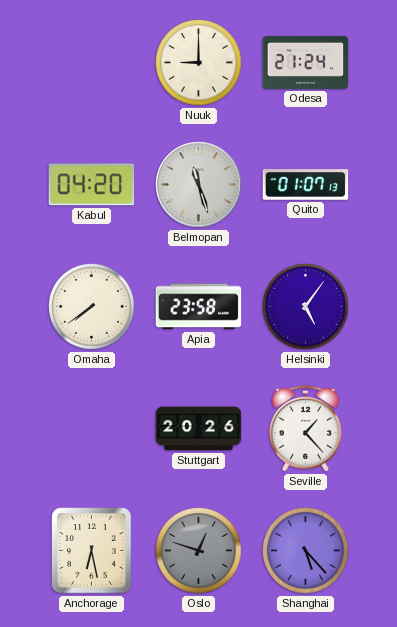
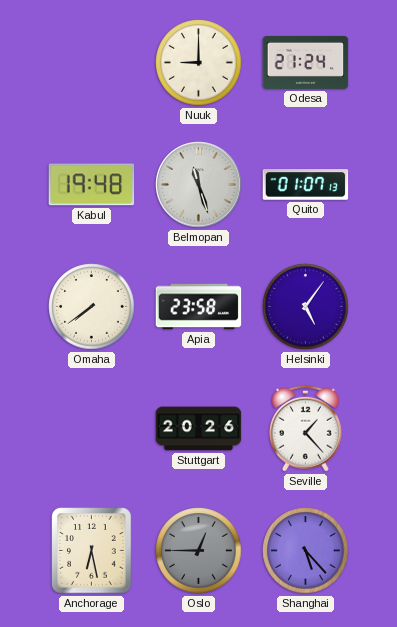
Kabul: 04:20 -> 19:48 (92, 185)
Oslo: 12:48 -> 12:45 (199, 551)
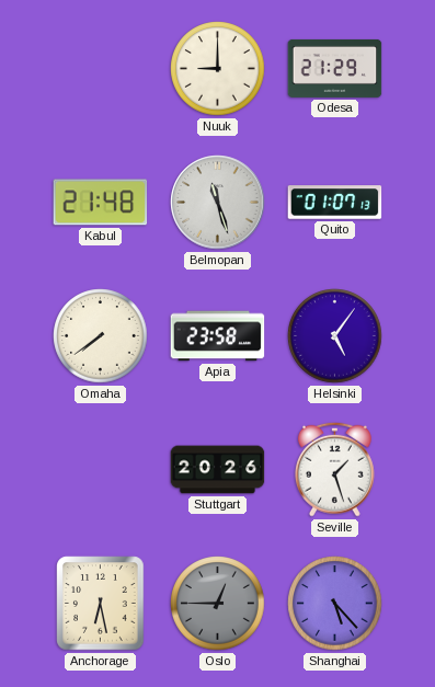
Odesa: 21:24 -> 21:29 (335, 68)
Kabul: 19:48 -> 21:48 (101, 203)
Seville: 1:23 -> 1:27 (334, 469)
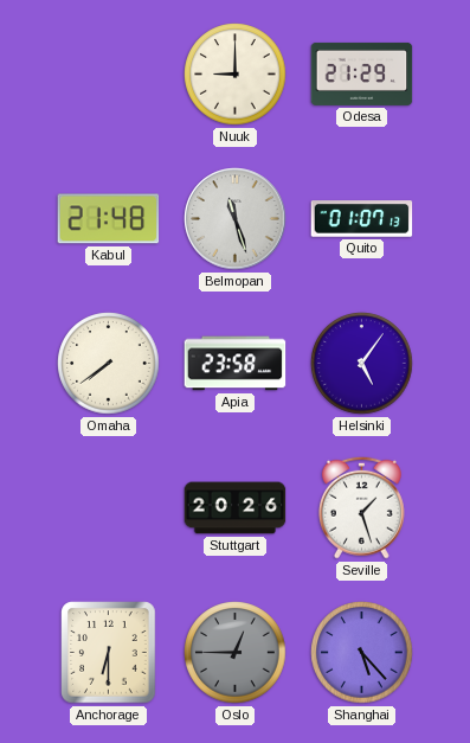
Anchorage: 6:28 -> 6:30 (109, 653)
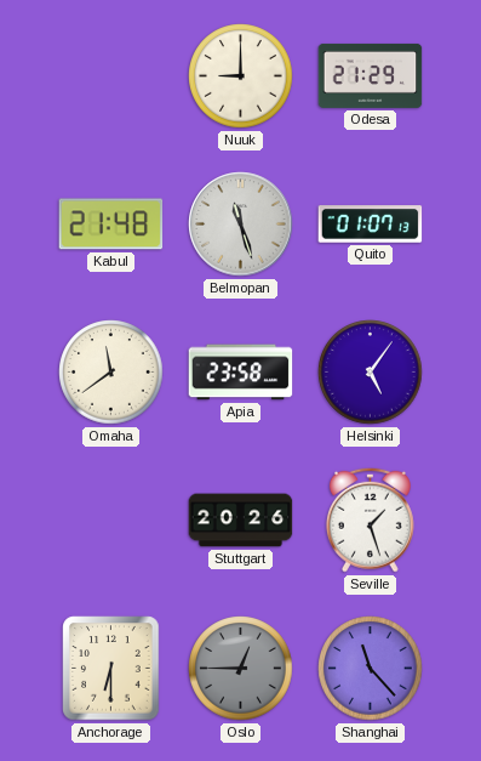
Omaha: 7:39 -> 11:39 (111, 373)
Shanghai: 5:23 -> 11:23 (371, 669)
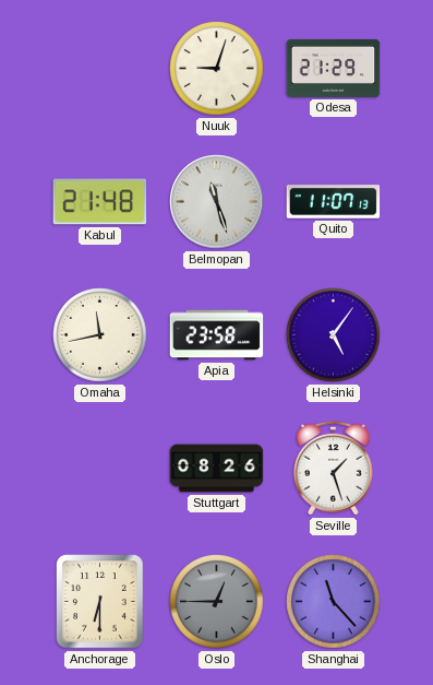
Nuuk: 9:00 -> 9:03 (217, 69)
Quito: 01:07 -> 11:07 (334, 202)
Omaha: 11:39 -> 11:43 (100, 335)
Stuttgart: 20:26 -> 08:26 (217, 469)
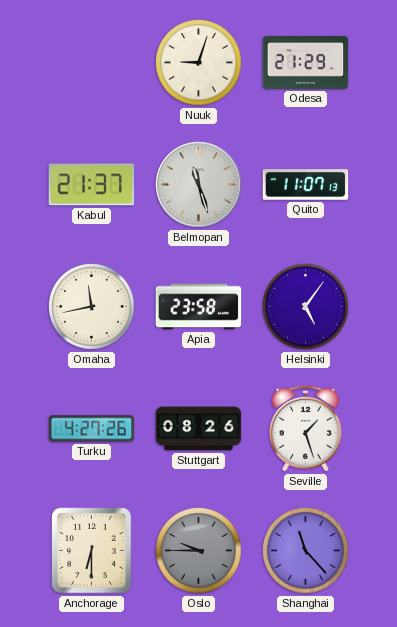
Kabul: 21:48 -> 21:37 (92, 185)
Turku: none -> 4:27 (92, 429)
Oslo: 12:45 -> 9:45 (199, 551)
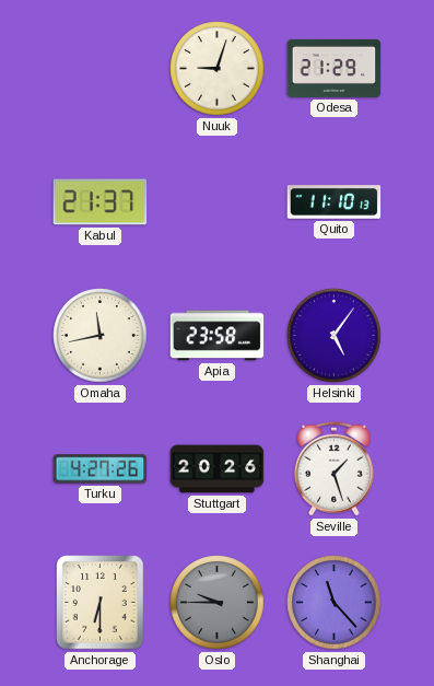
Belmopan: 11:27 -> none (199, 185)
Quito: 11:07 -> 11:10 (335, 202)
Stuttgart: 08:26 -> 20:26 (218, 469)
